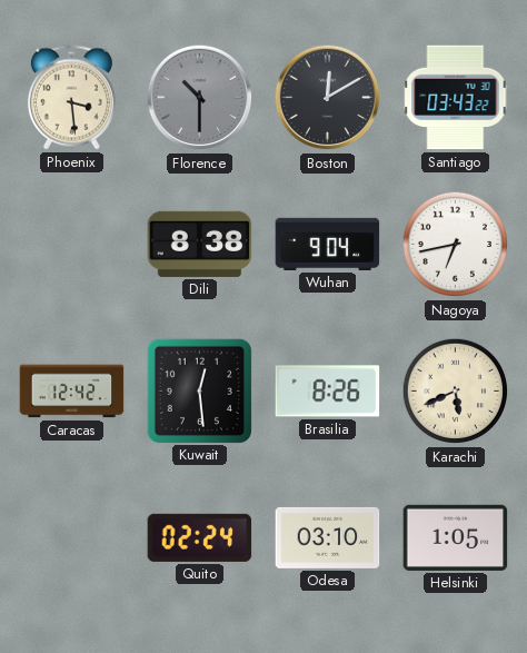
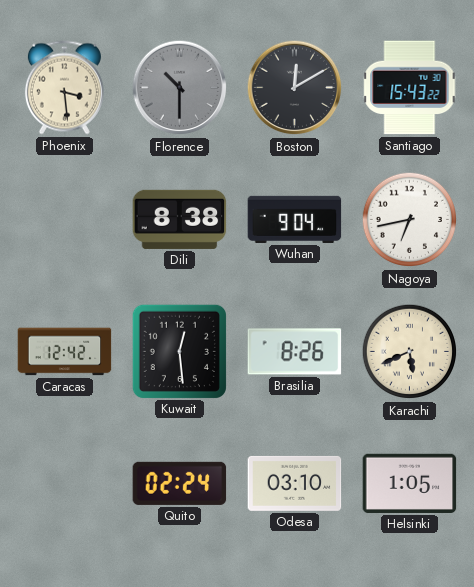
Santiago: 03:43 -> 15:43 (410, 88)
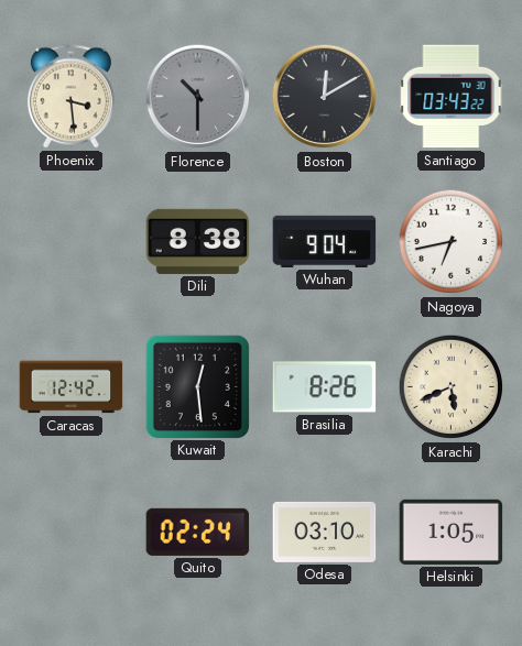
Santiago: 15:43 -> 03:43 (452, 97)
